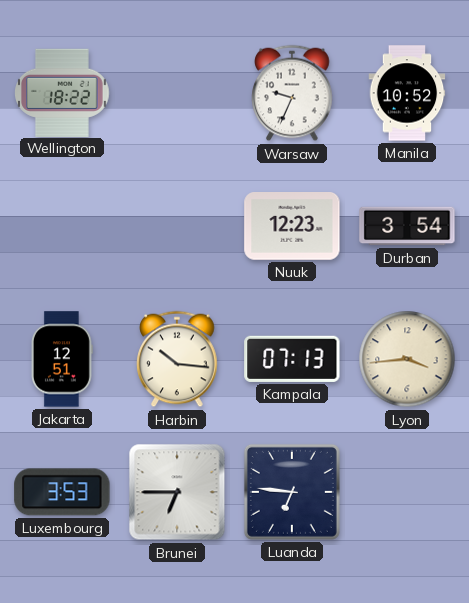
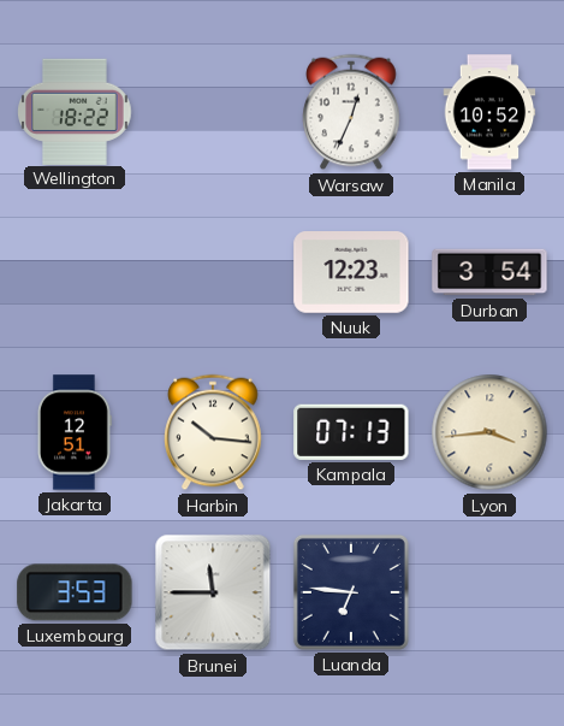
Warsaw: 9:34 -> 12:34 (351, 112)
Brunei: 6:45 -> 11:45 (213, 592)
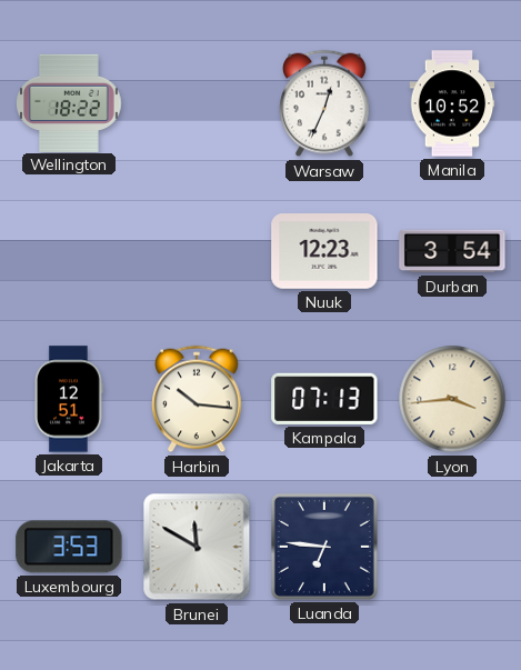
Brunei: 11:45 -> 11:50 (197, 547)
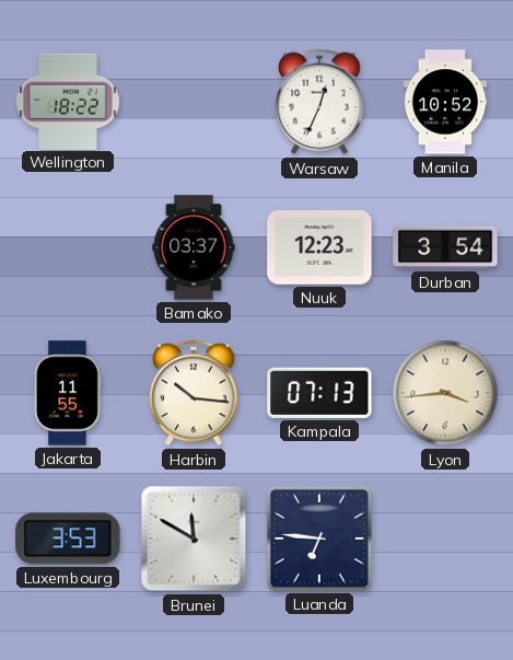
Bamako: none -> 03:37 (194, 247)
Jakarta: 12:51 -> 11:55 (69, 393)
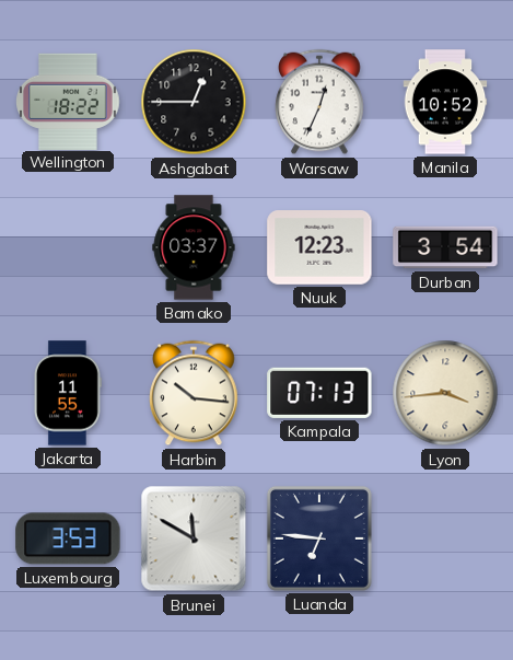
Ashgabat: none -> 12:45 (194, 102)
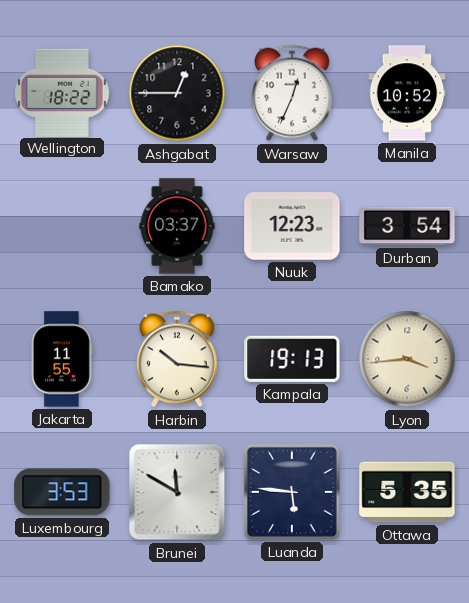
Kampala: 07:13 -> 19:13 (292, 359)
Luanda: 6:46 -> 5:46 (292, 492)
Ottawa: none -> 5:35 (407, 492)
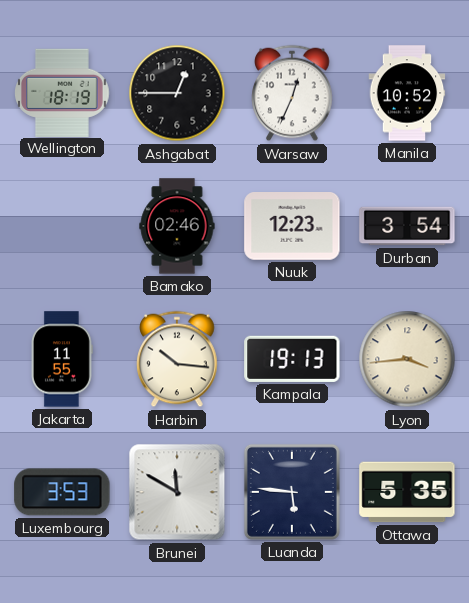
Wellington: 18:22 -> 18:19 (63, 92)
Bamako: 03:37 -> 02:46 (177, 226)
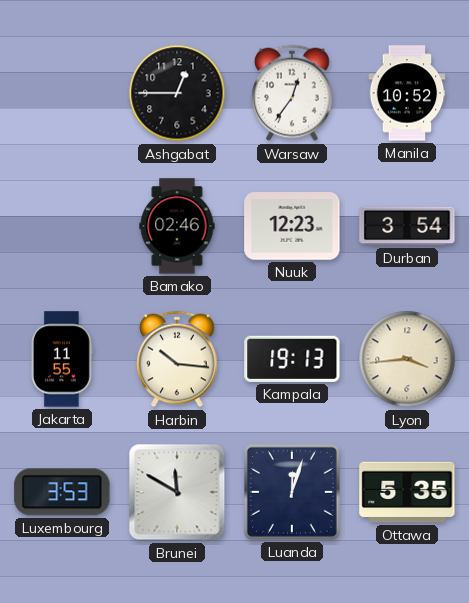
Wellington: 18:19 -> none (63, 92)
Warsaw: 12:34 -> 12:36 (292, 93)
Luanda: 5:46 -> 12:03 (292, 492)
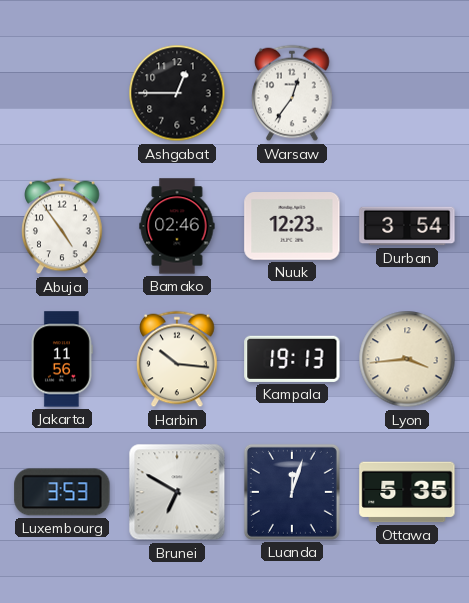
Manila: 10:52 -> none (407, 93)
Abuja: none -> 4:54 (62, 226)
Jakarta: 11:55 -> 11:56 (63, 359)
Brunei: 11:50 -> 6:50 (177, 492)
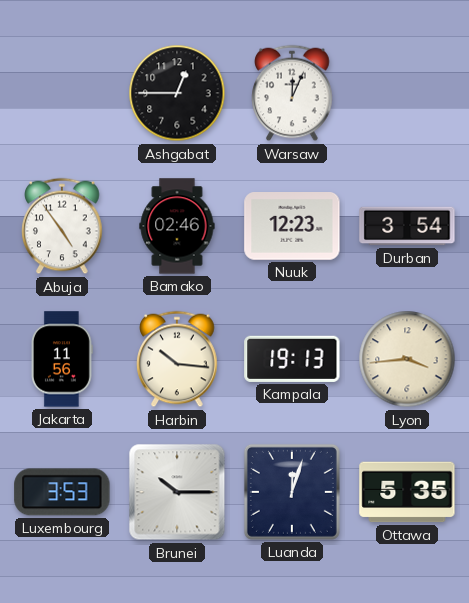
Warsaw: 12:36 -> 12:04 (292, 93)
Brunei: 6:50 -> 10:15 (177, 492)
